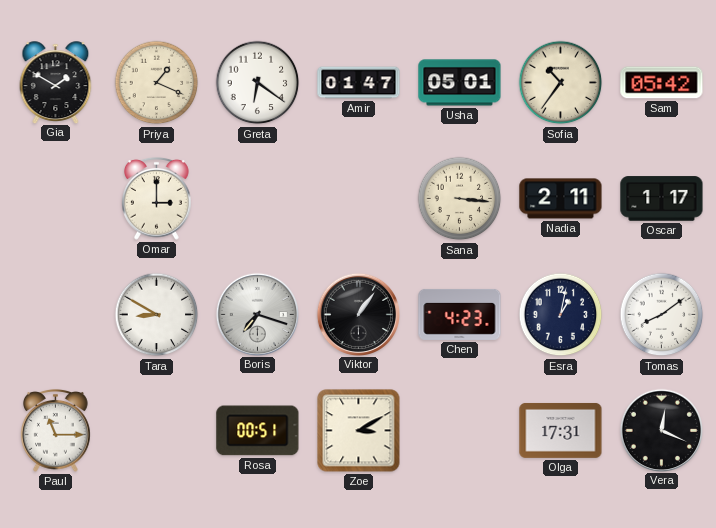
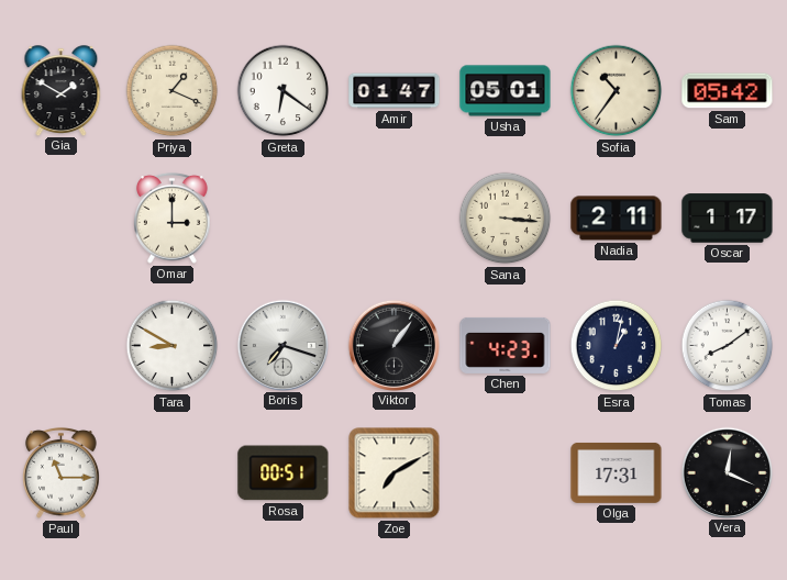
Zoe: 3:10 -> 7:10 (395, 473)
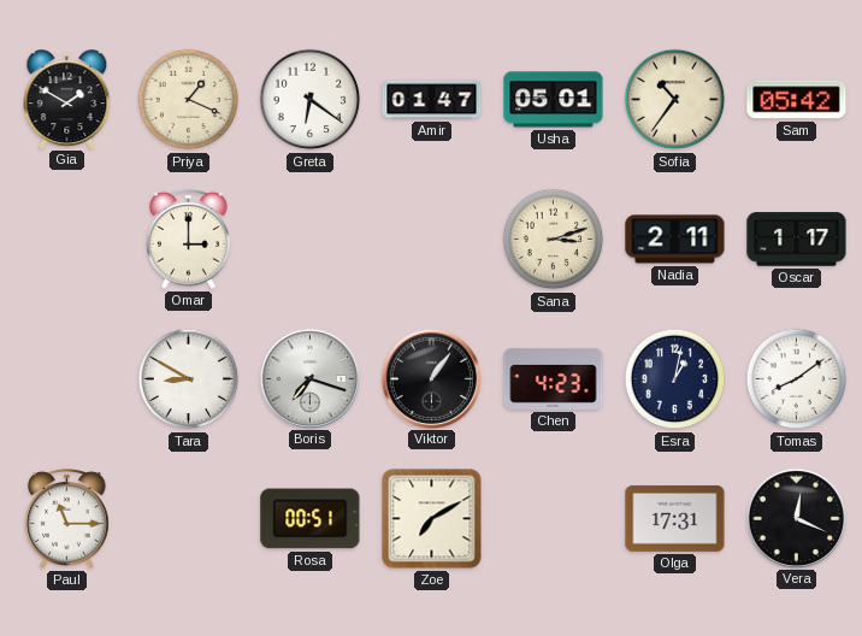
Sana: 3:16 -> 3:12 (554, 240)
